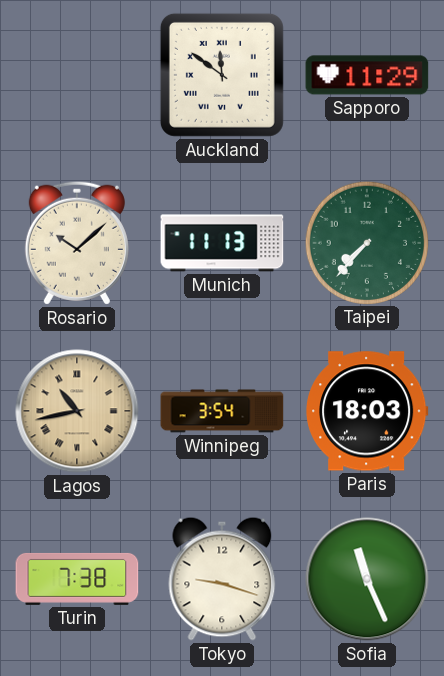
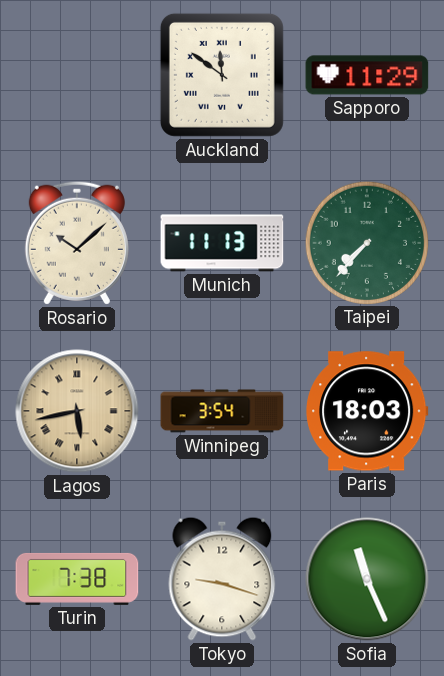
Lagos: 10:43 -> 5:43 (77, 411)
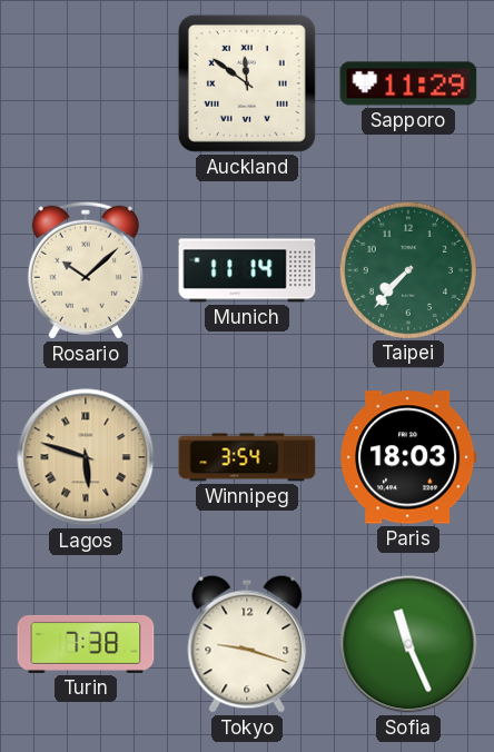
Munich: 11:13 -> 11:14 (247, 270)
Lagos: 5:43 -> 5:48 (86, 457)
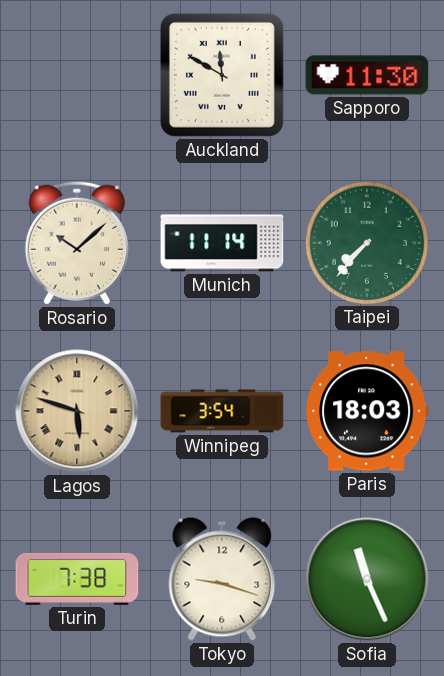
Auckland: 11:51 -> 11:50 (222, 75)
Sapporo: 11:29 -> 11:30 (367, 75)
